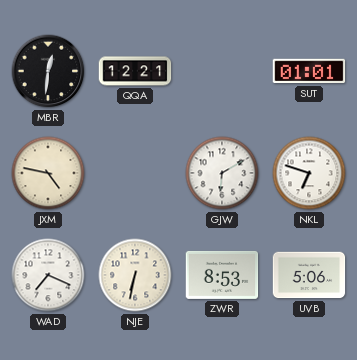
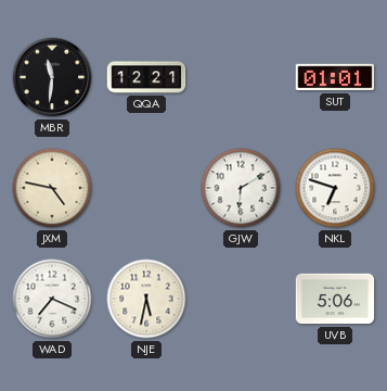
MBR: 12:31 -> 11:31 (52, 77)
NJE: 6:32 -> 5:32 (146, 299)
ZWR: 8:53 -> none (222, 275)
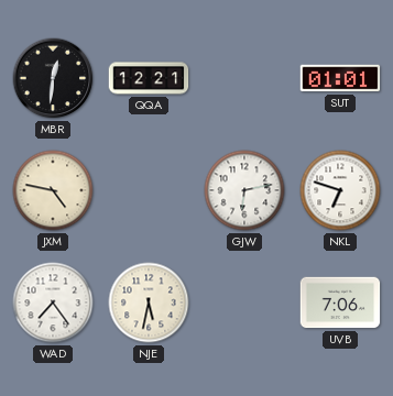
MBR: 11:31 -> 12:31 (53, 78)
GJW: 6:10 -> 6:13 (244, 190)
WAD: 7:19 -> 7:24 (53, 302)
UVB: 5:06 -> 7:06 (340, 302)
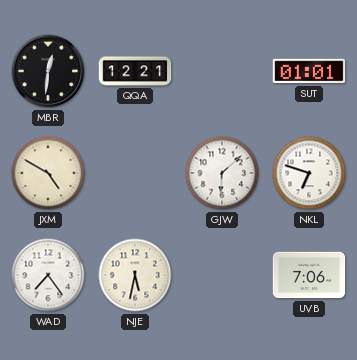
JXM: 4:47 -> 4:50 (48, 173)
GJW: 6:13 -> 6:08 (222, 173)
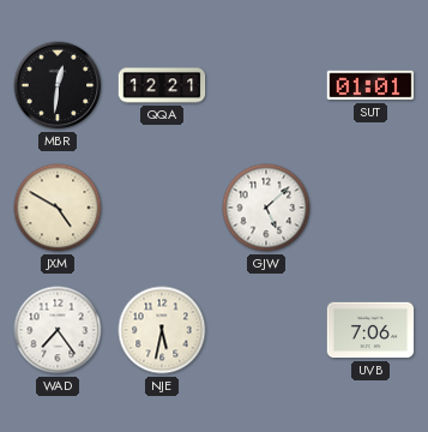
GJW: 6:08 -> 5:08 (266, 208)
NKL: 6:48 -> none (309, 173)
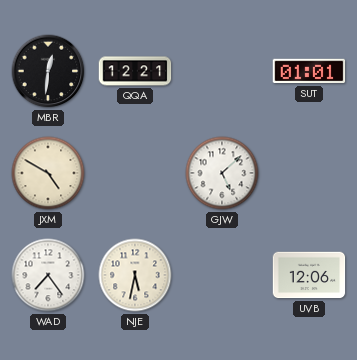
UVB: 7:06 -> 12:06 (309, 275)
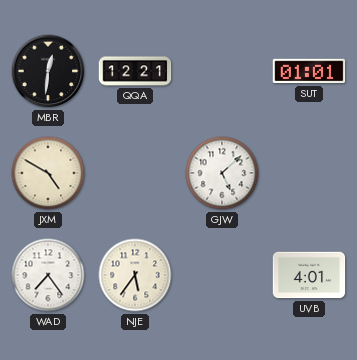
NJE: 5:32 -> 5:36 (135, 275)
UVB: 12:06 -> 4:01 (309, 275)
